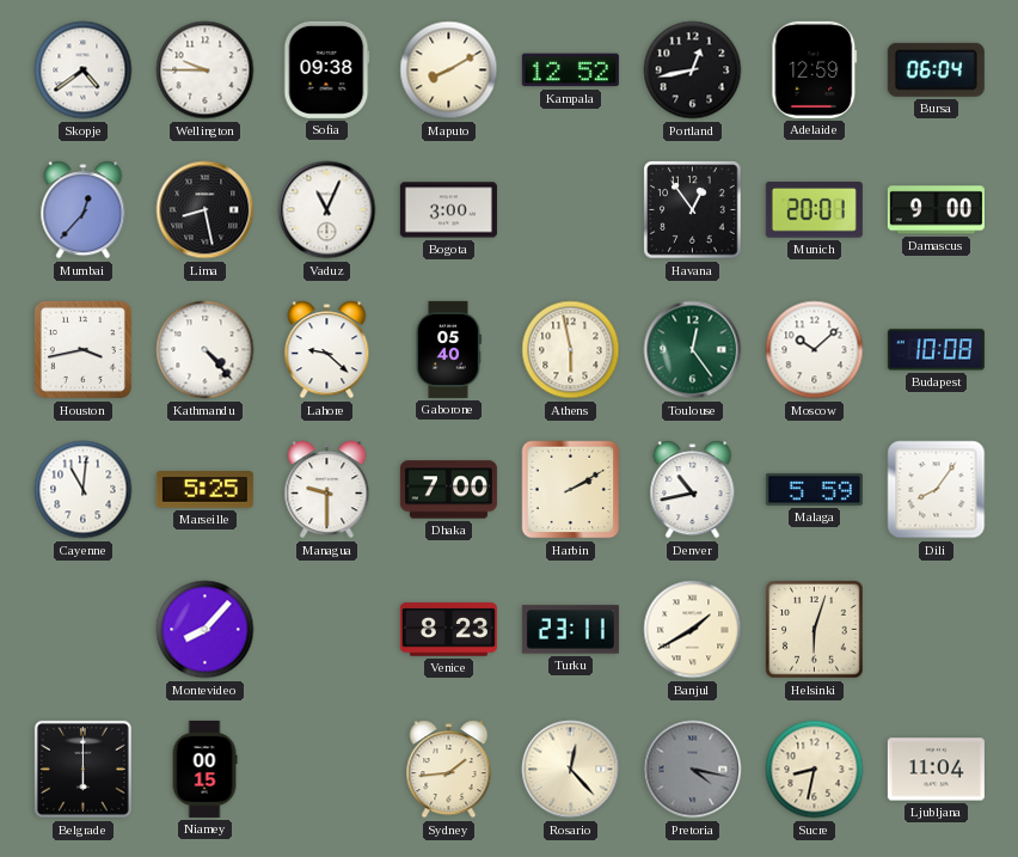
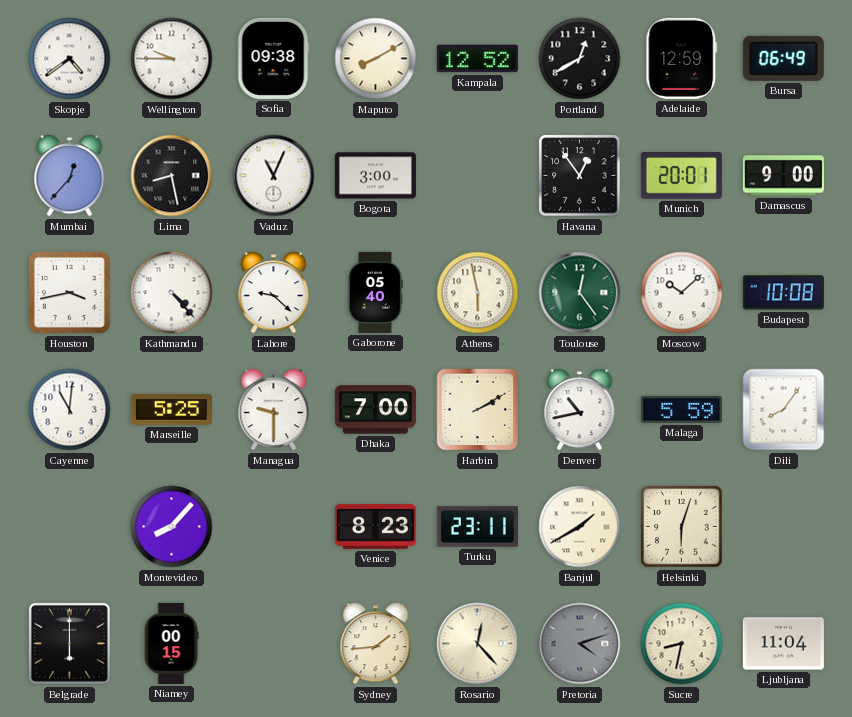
Portland: 12:43 -> 12:40 (580, 59)
Bursa: 06:04 -> 06:49 (783, 58)
Pretoria: 4:17 -> 4:12 (580, 644)
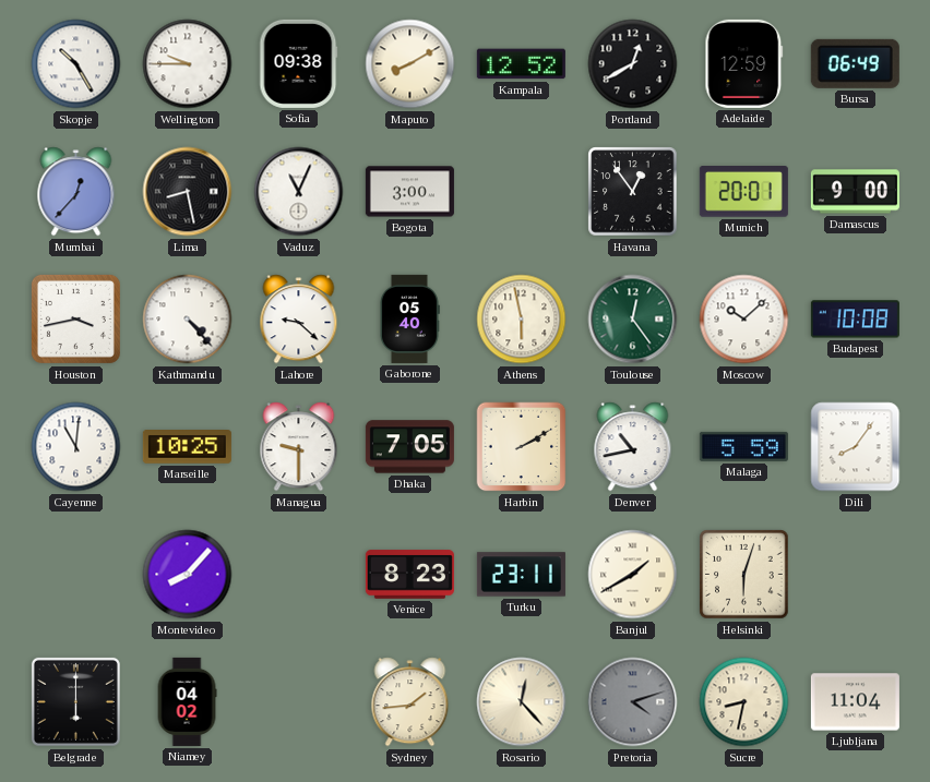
Skopje: 4:39 -> 10:25 (76, 64)
Marseille: 5:25 -> 10:25 (187, 447)
Dhaka: 7:00 -> 7:05 (409, 447)
Niamey: 00:15 -> 04:02 (187, 701)
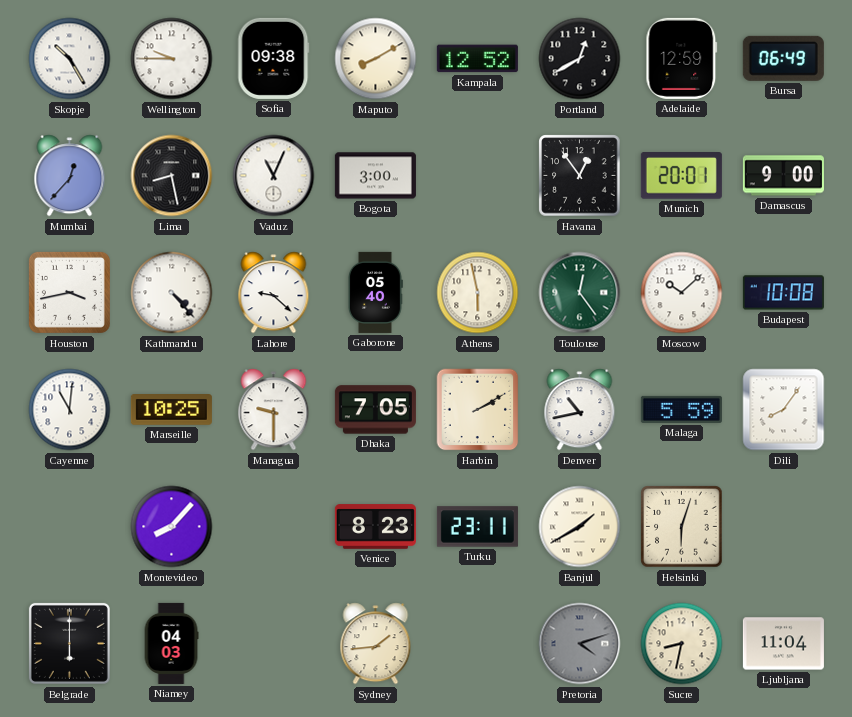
Niamey: 04:02 -> 04:03 (171, 643)
Rosario: 12:23 -> none (522, 702)
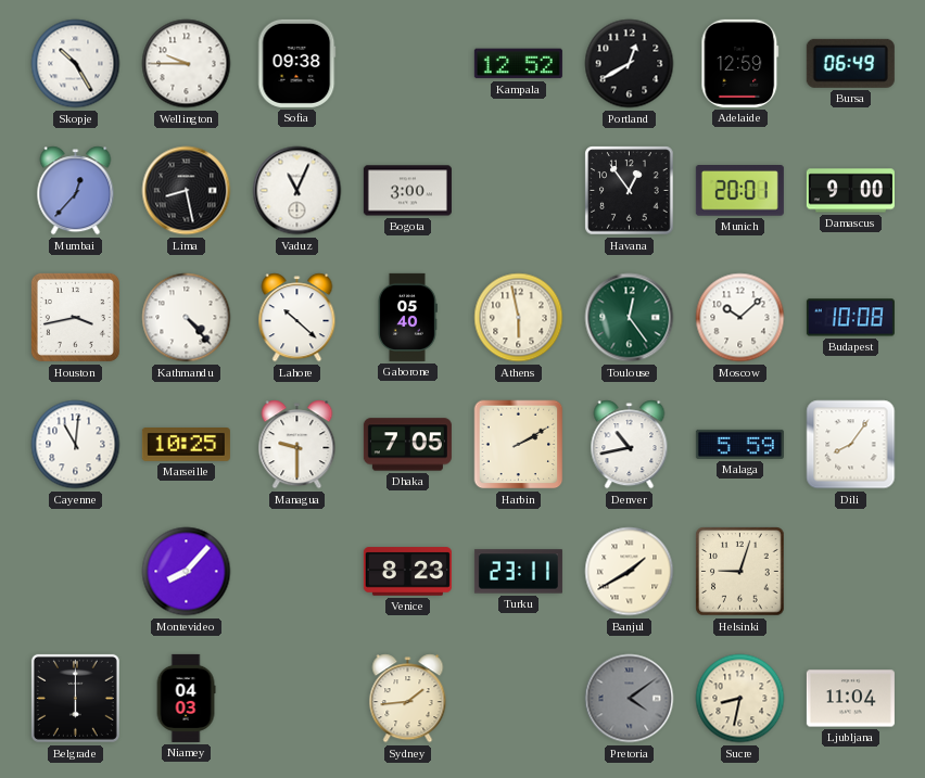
Maputo: 8:10 -> none (376, 59)
Lahore: 9:22 -> 10:22 (297, 318)
Helsinki: 6:03 -> 9:03 (740, 572)
Pretoria: 4:12 -> 4:09 (630, 699)
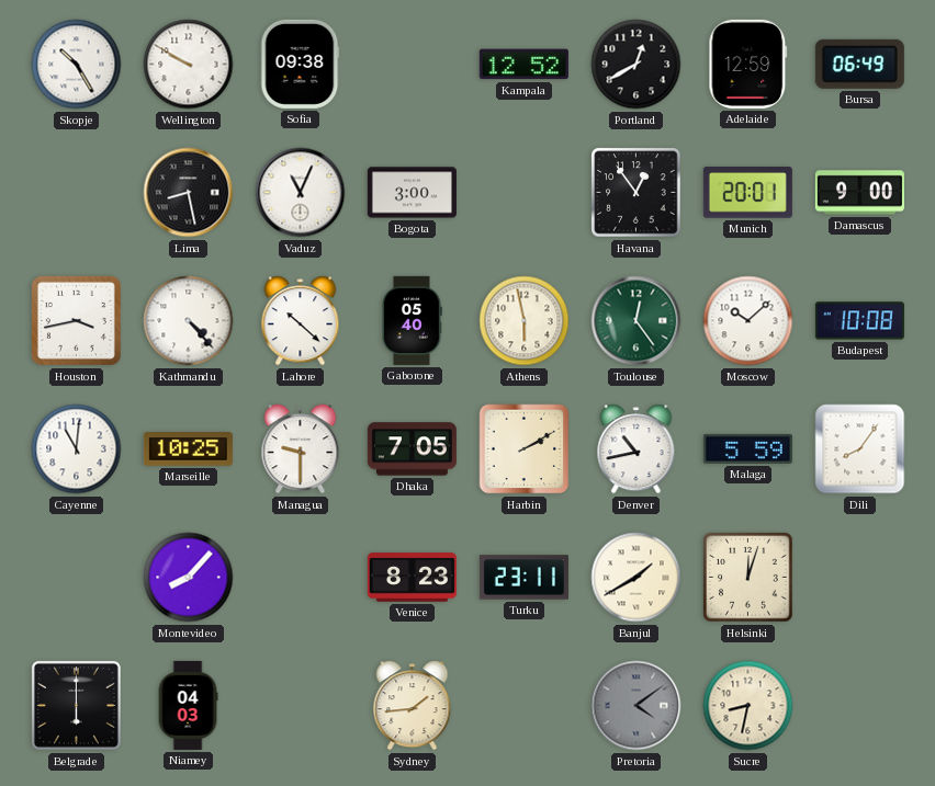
Wellington: 9:45 -> 9:50 (189, 65)
Mumbai: 12:37 -> none (76, 191)
Helsinki: 9:03 -> 12:03 (748, 578)
Ljubljana: 11:04 -> none (850, 699)
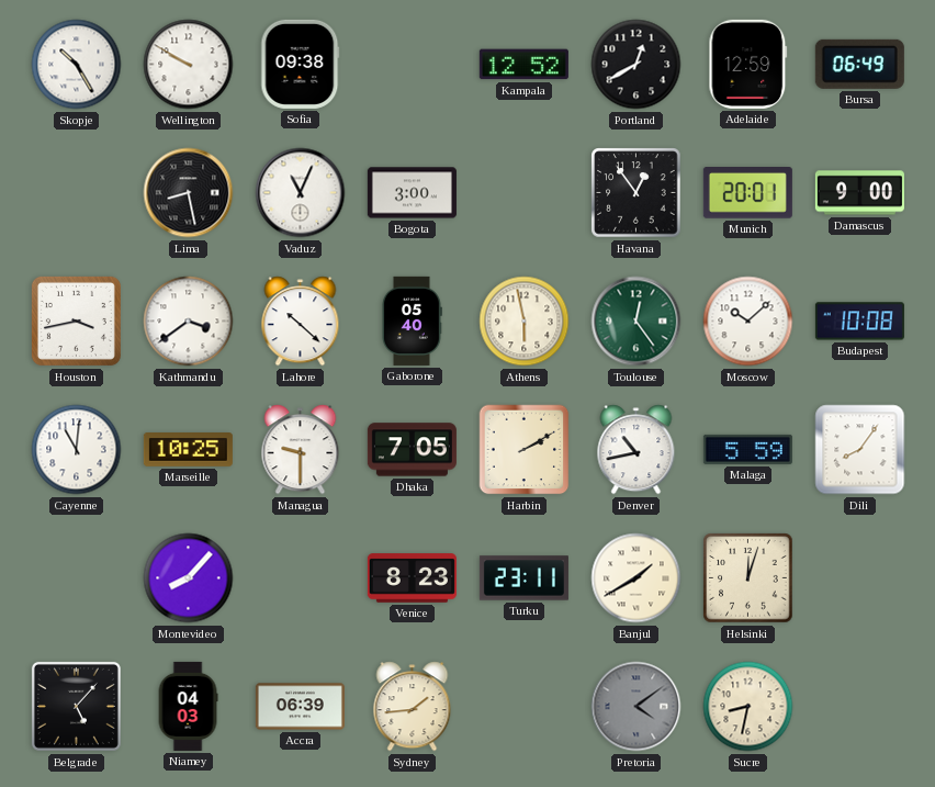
Kathmandu: 4:23 -> 3:39 (189, 322)
Belgrade: 6:00 -> 5:07 (76, 706)
Accra: none -> 06:39 (300, 707)
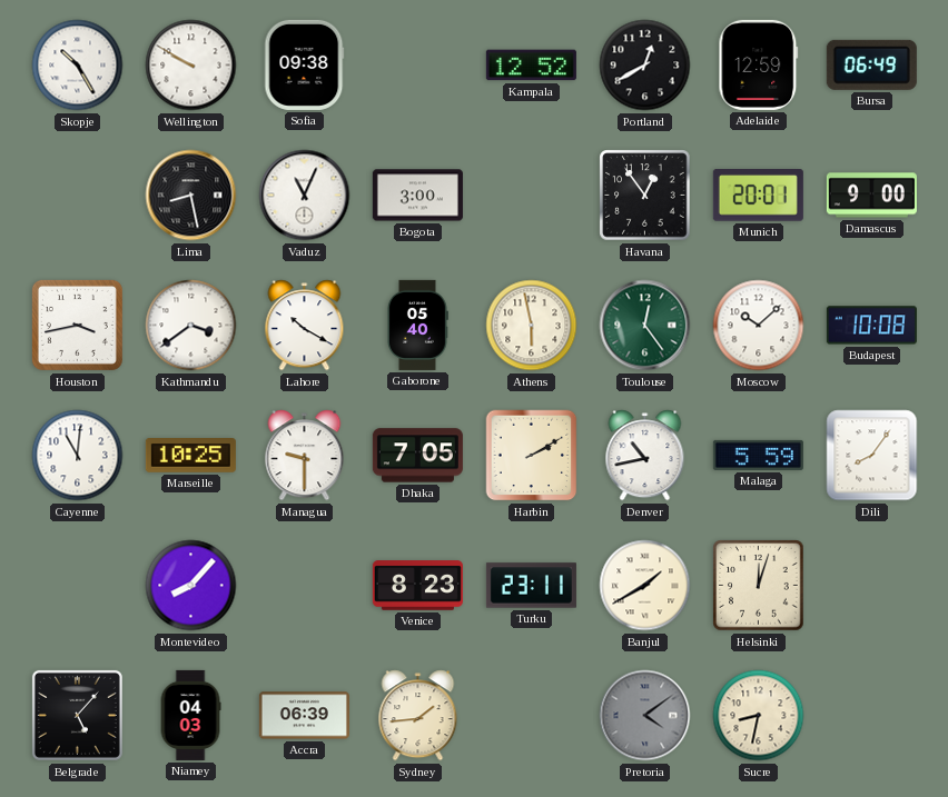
Lahore: 10:22 -> 10:20 (305, 326)
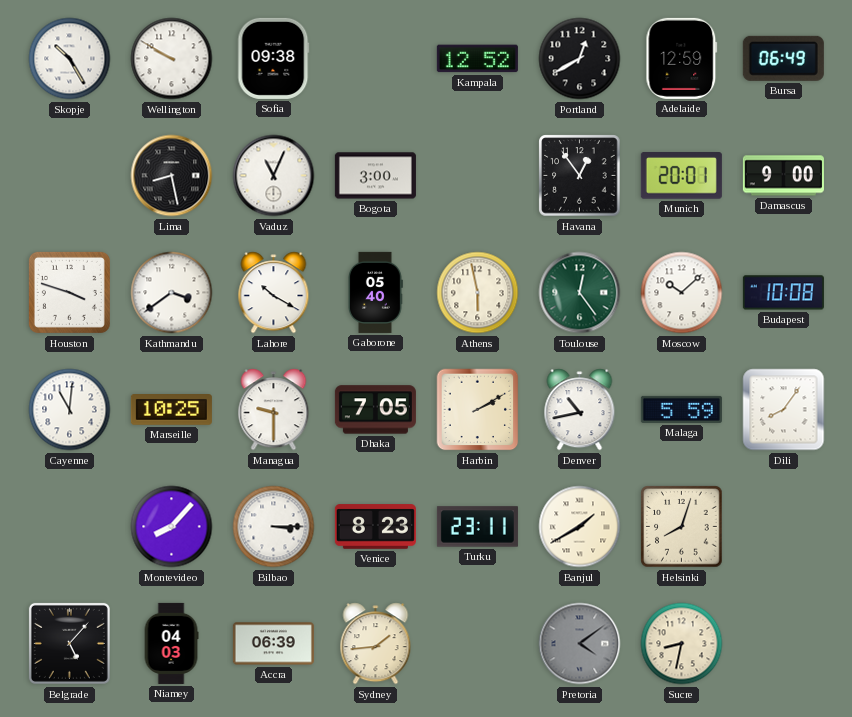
Houston: 3:43 -> 3:48 (69, 292)
Bilbao: none -> 3:15 (274, 527)
Helsinki: 12:03 -> 8:03 (682, 527)
